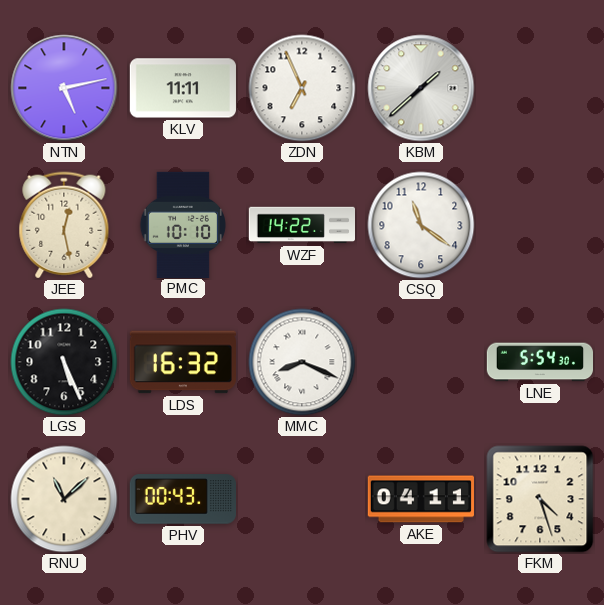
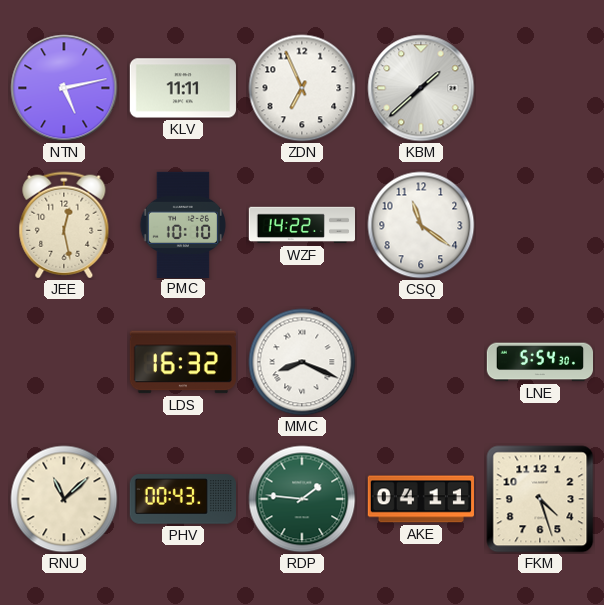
LGS: 5:26 -> none (64, 362)
RDP: none -> 1:46 (302, 499)
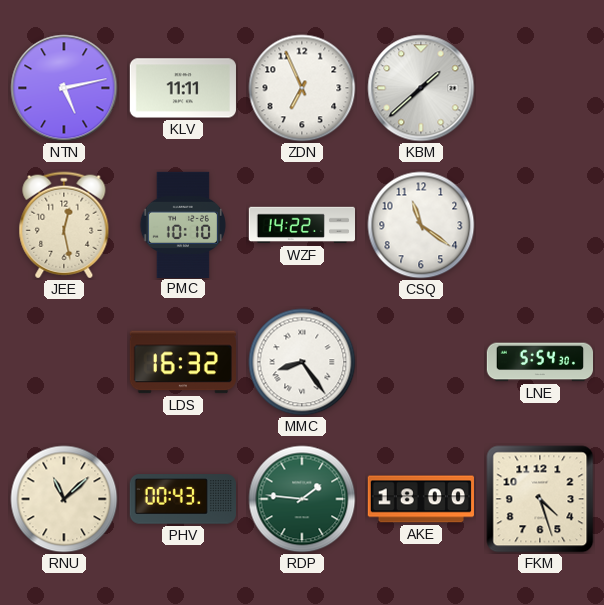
MMC: 8:19 -> 8:24 (302, 362)
AKE: 04:11 -> 18:00 (421, 499)
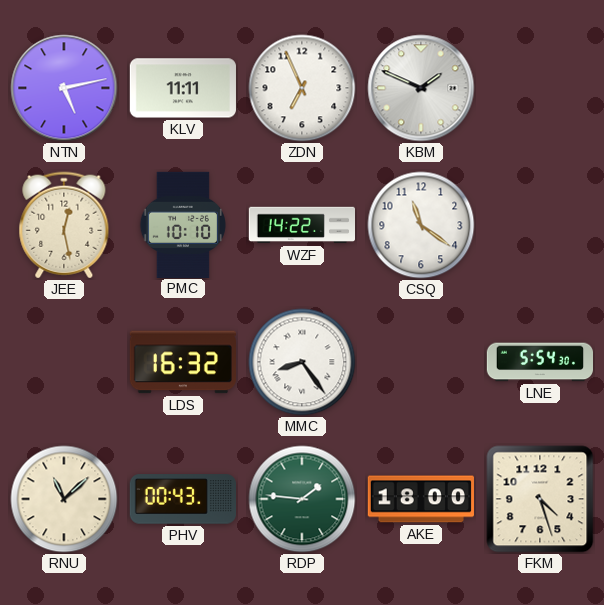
KBM: 1:38 -> 1:49 (421, 88)
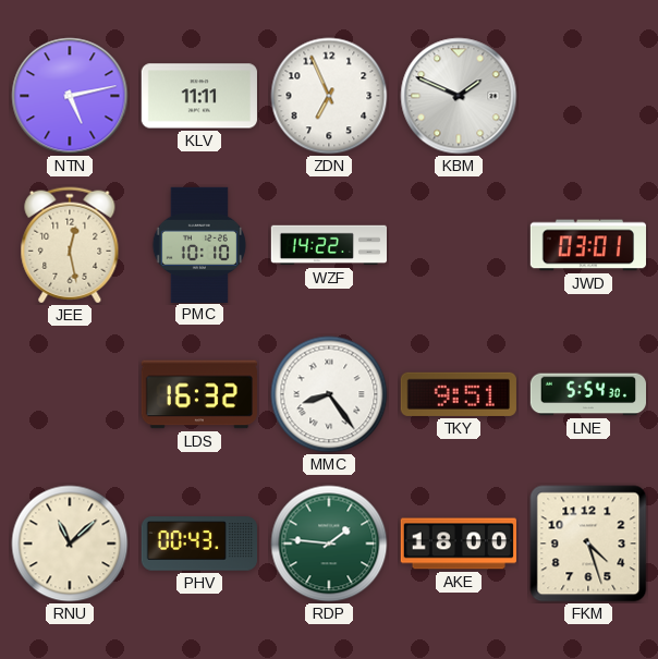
CSQ: 11:21 -> none (421, 225)
JWD: none -> 03:01 (587, 245)
TKY: none -> 9:51 (459, 394)
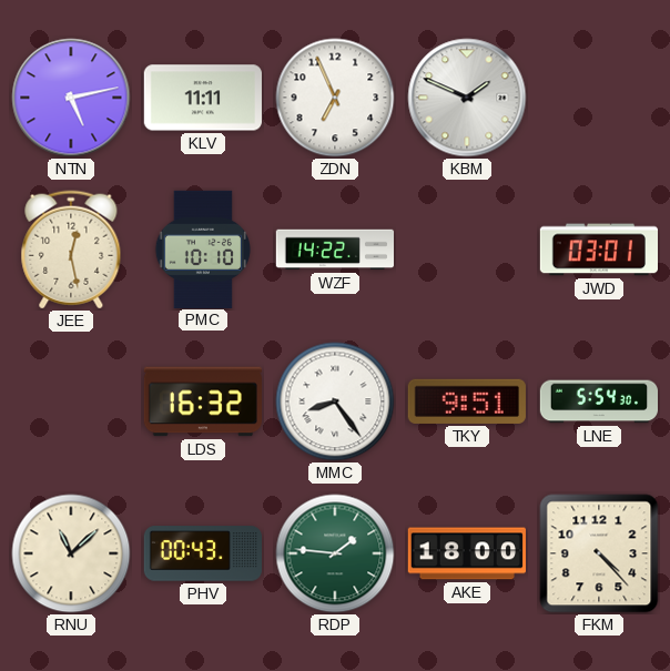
FKM: 4:27 -> 4:23 (599, 553)
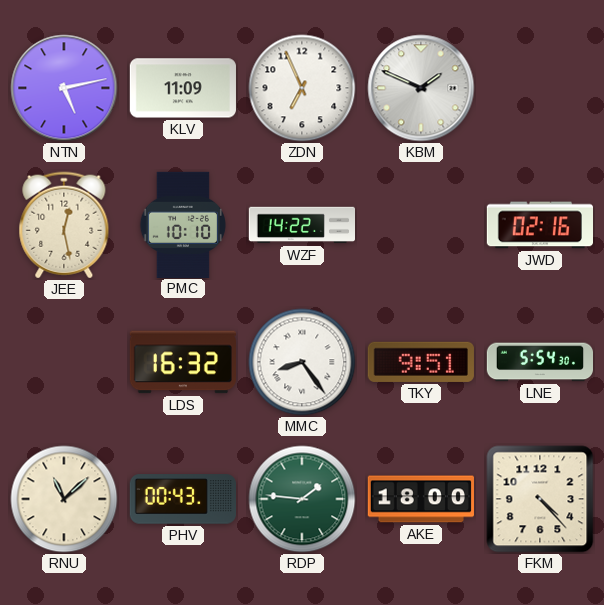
KLV: 11:11 -> 11:09 (183, 88)
JWD: 03:01 -> 02:16 (539, 225)
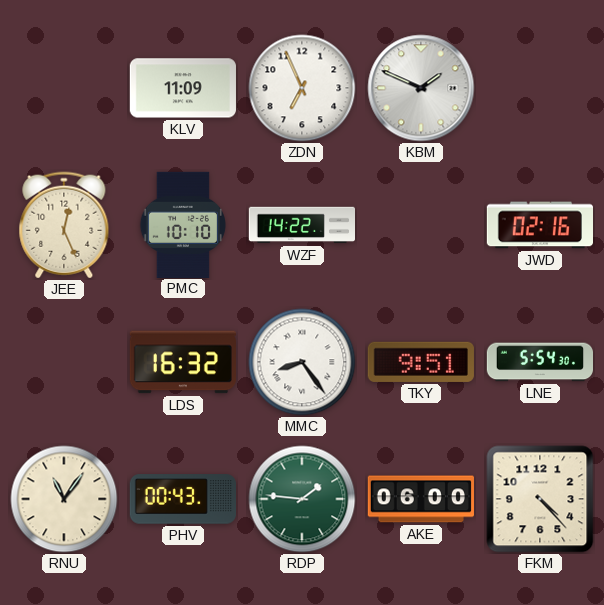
NTN: 5:13 -> none (64, 88)
JEE: 12:28 -> 12:26 (64, 225)
RNU: 11:08 -> 11:06 (64, 499)
AKE: 18:00 -> 06:00 (421, 499)
